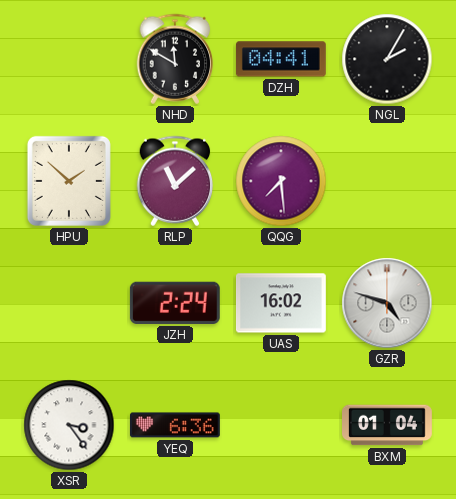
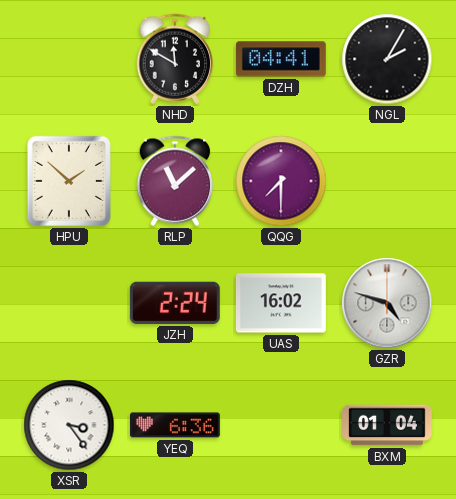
QQG: 7:29 -> 7:30 (281, 181)
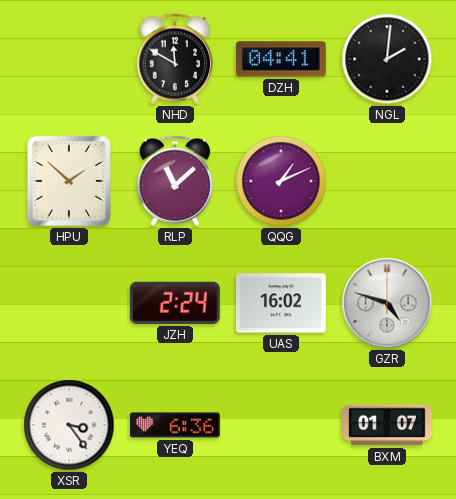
NGL: 2:05 -> 2:01 (387, 59)
QQG: 7:30 -> 1:11 (281, 181)
BXM: 01:04 -> 01:07 (388, 425)
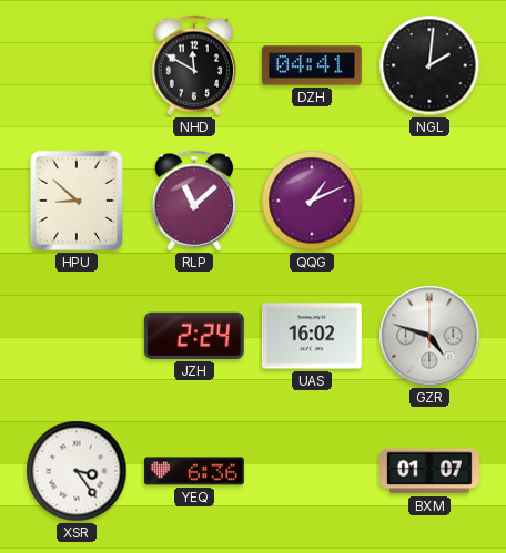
HPU: 1:52 -> 8:52 (77, 201)
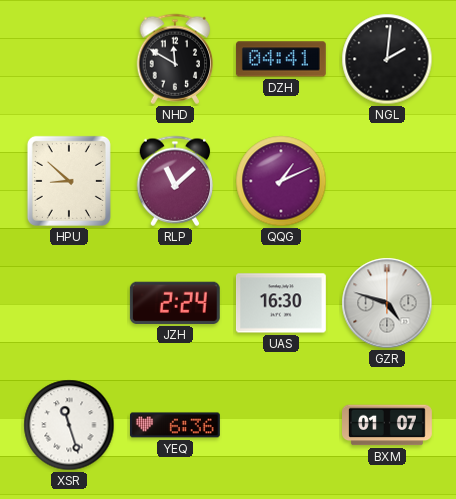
UAS: 16:02 -> 16:30 (281, 303)
XSR: 3:24 -> 11:27 (69, 425)
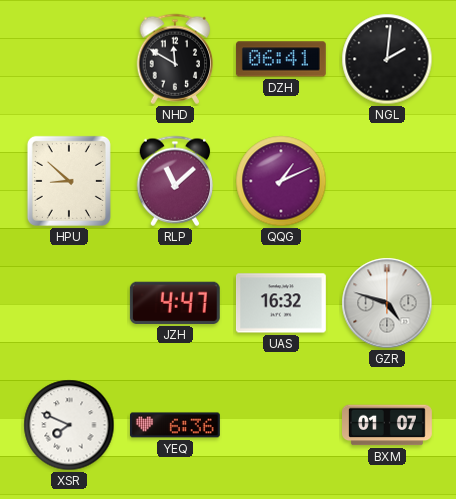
DZH: 04:41 -> 06:41 (281, 59)
JZH: 2:24 -> 4:47 (175, 303)
UAS: 16:30 -> 16:32 (281, 303)
XSR: 11:27 -> 7:49 (69, 425)
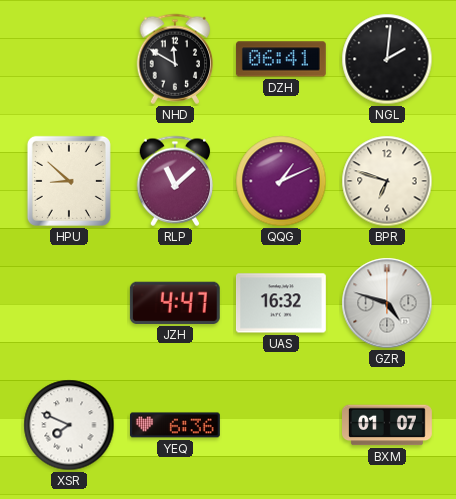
BPR: none -> 6:48 (387, 181)
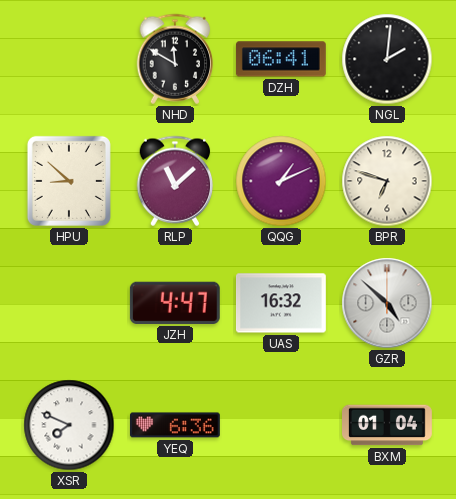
GZR: 4:48 -> 4:52 (387, 303)
BXM: 01:07 -> 01:04 (388, 425)
